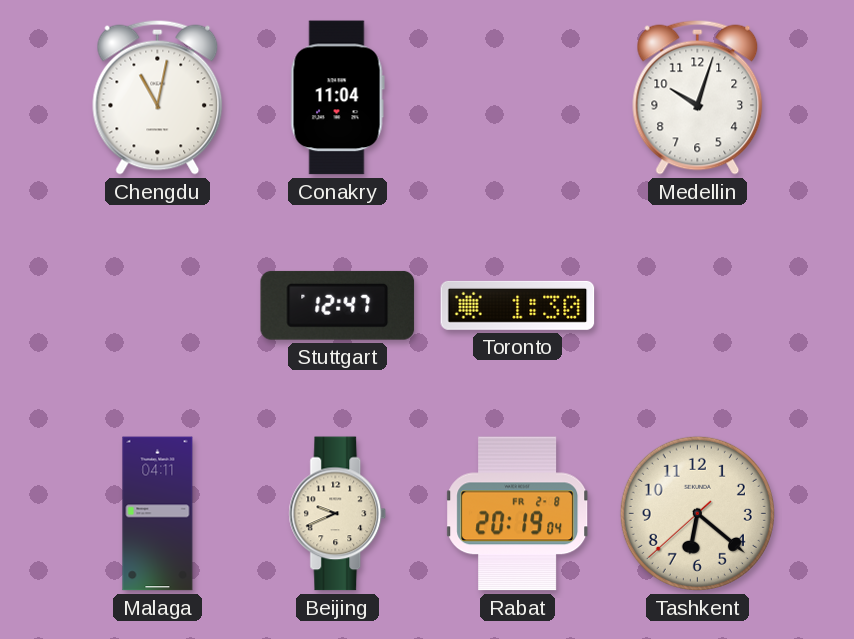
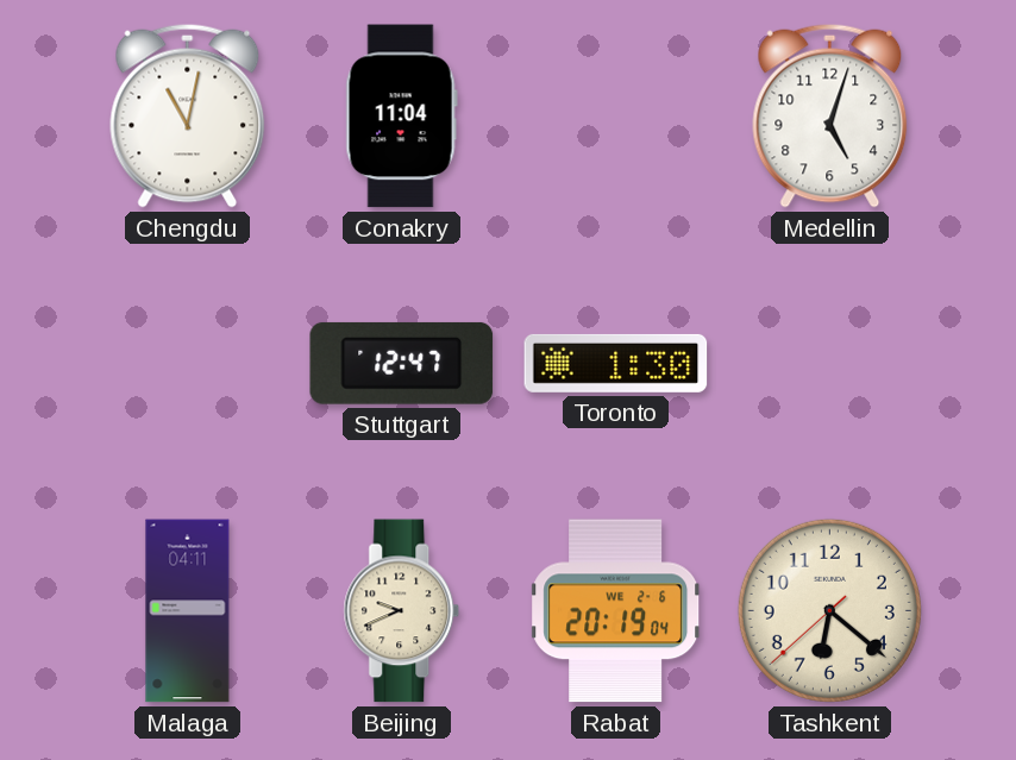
Medellin: 10:03 -> 5:03 (830, 115)
Rabat date: FR 2-8 -> WE 2-6 (616, 611)
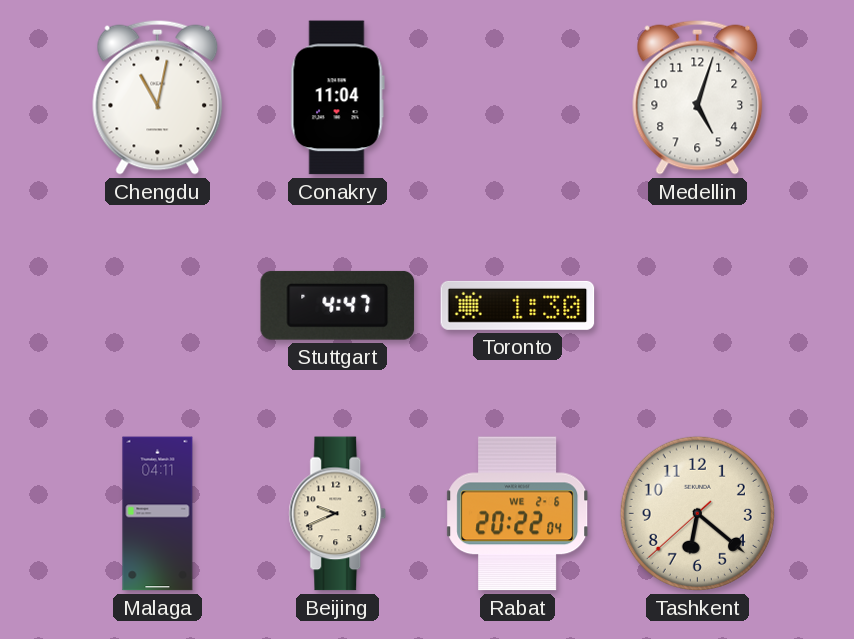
Stuttgart: 12:47 -> 4:47 (338, 305)
Rabat: 20:19 -> 20:22 (518, 514)
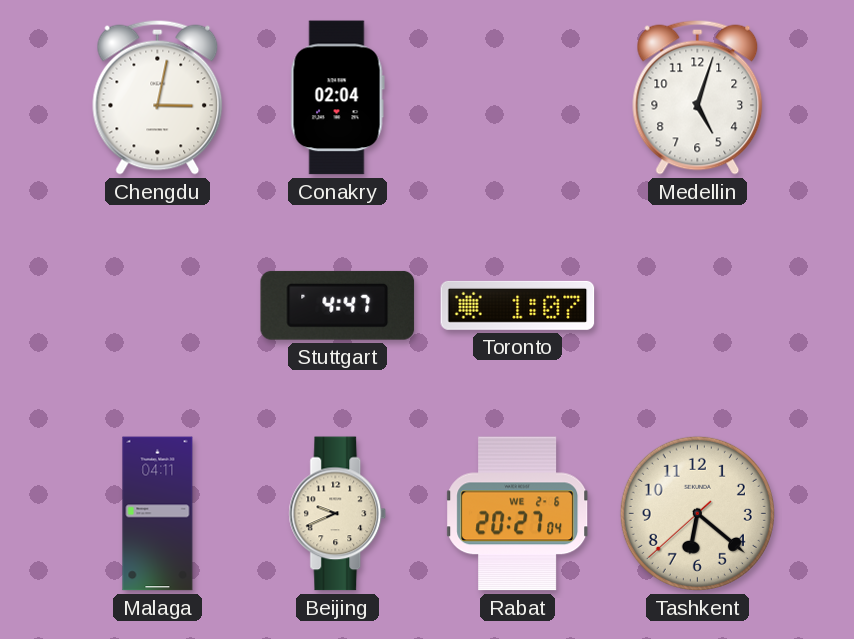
Chengdu: 11:02 -> 3:02 (158, 97)
Conakry: 11:04 -> 02:04 (337, 98)
Toronto: 1:30 -> 1:07 (518, 305)
Rabat: 20:22 -> 20:27 (518, 514)
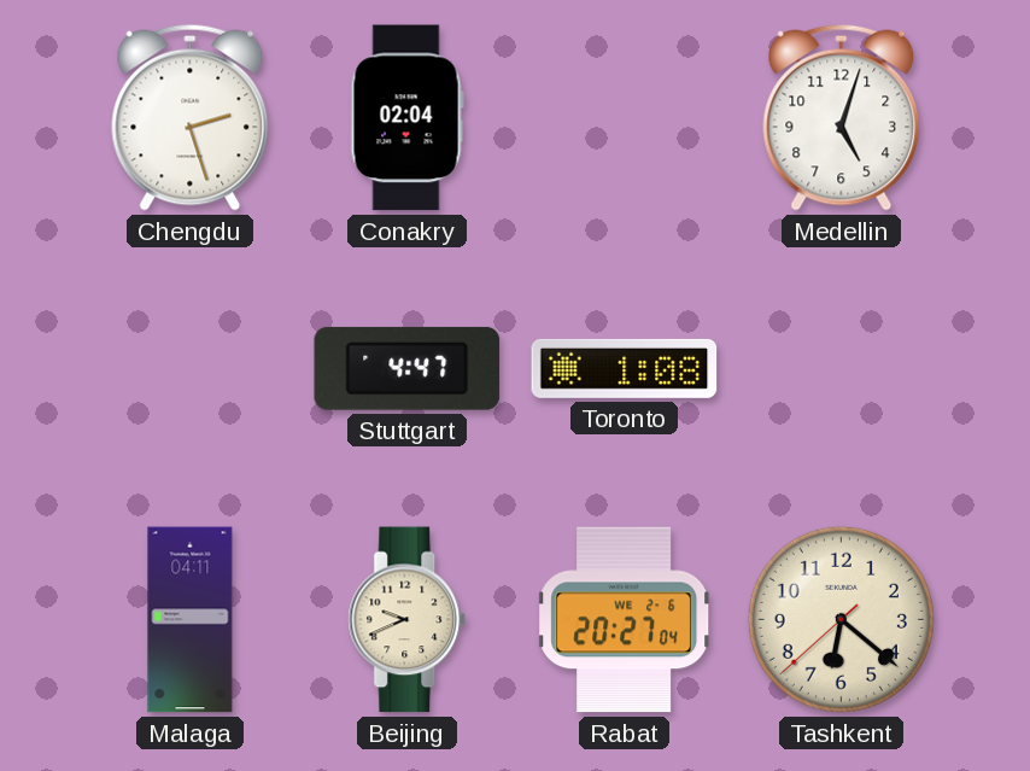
Chengdu: 3:02 -> 2:27 (191, 117)
Toronto: 1:07 -> 1:08 (625, 368)
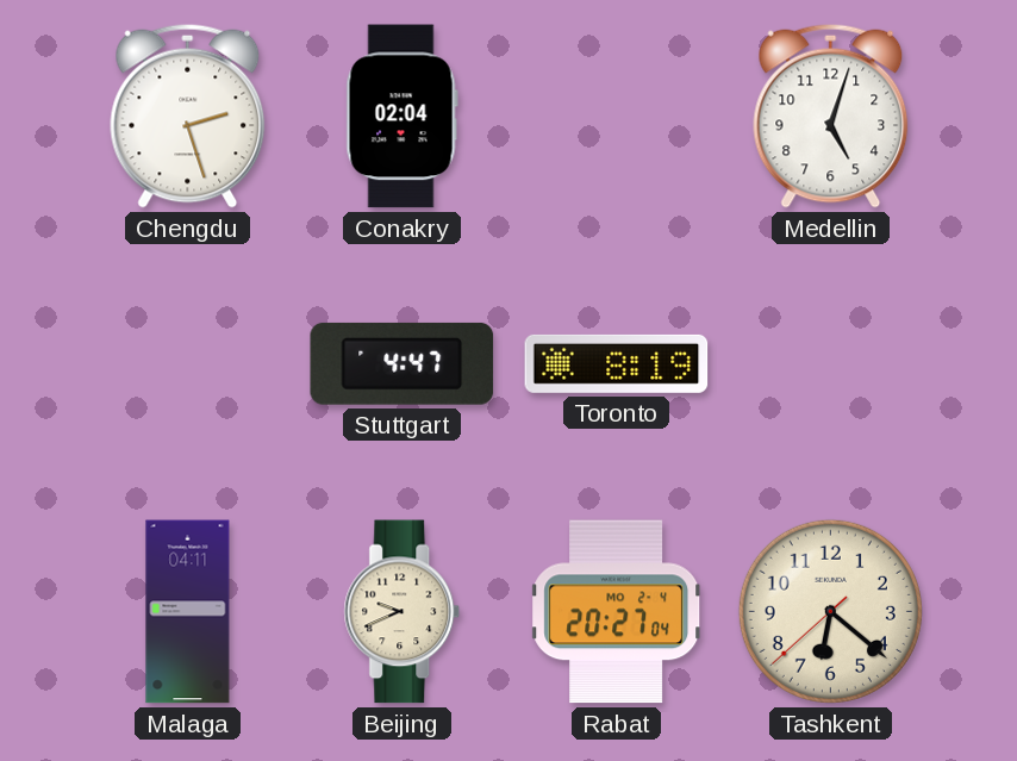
Toronto: 1:08 -> 8:19 (617, 363)
Rabat date: WE 2-6 -> MO 2-4 (617, 612)
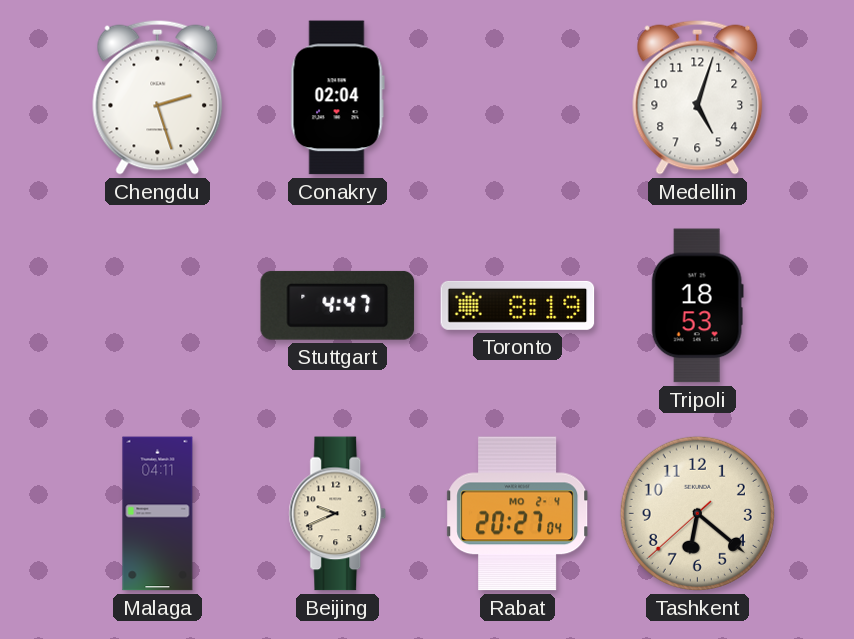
Tripoli: none -> 18:53 (697, 306)
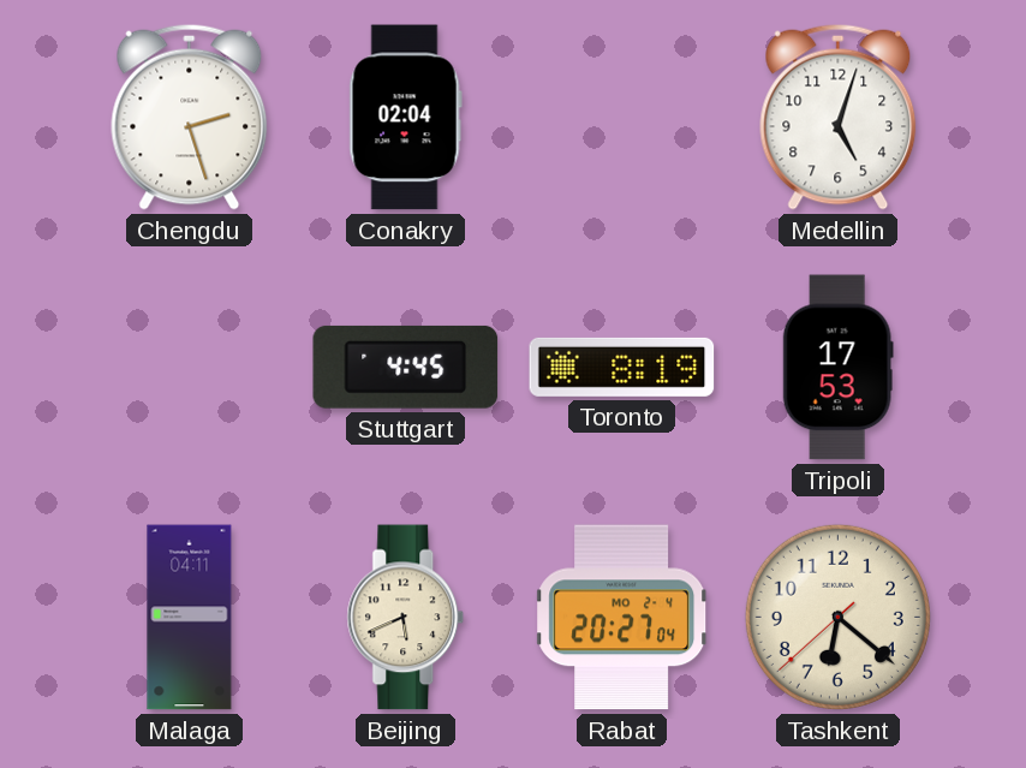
Stuttgart: 4:47 -> 4:45 (406, 367)
Tripoli: 18:53 -> 17:53 (837, 368)
Beijing: 9:41 -> 5:41 (406, 618)
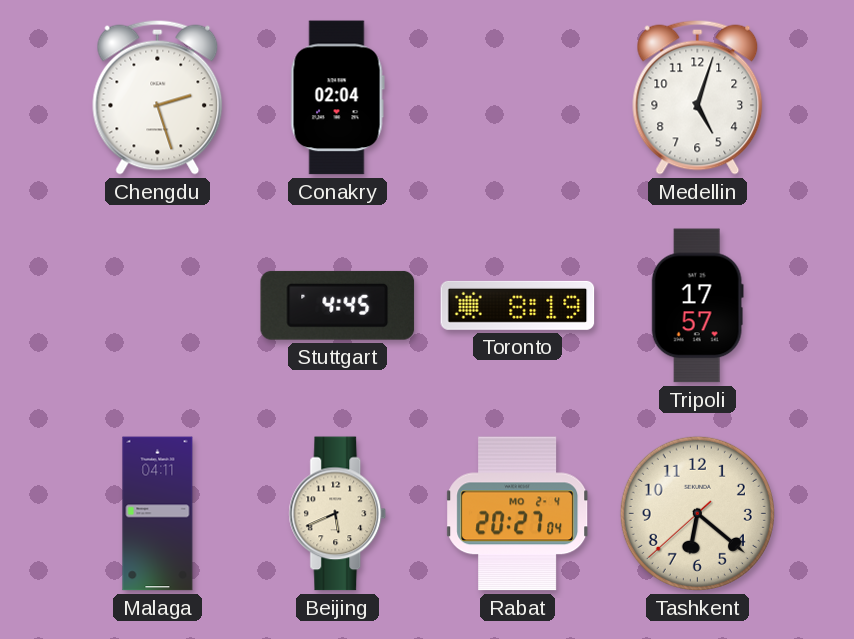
Tripoli: 17:53 -> 17:57 (697, 306)
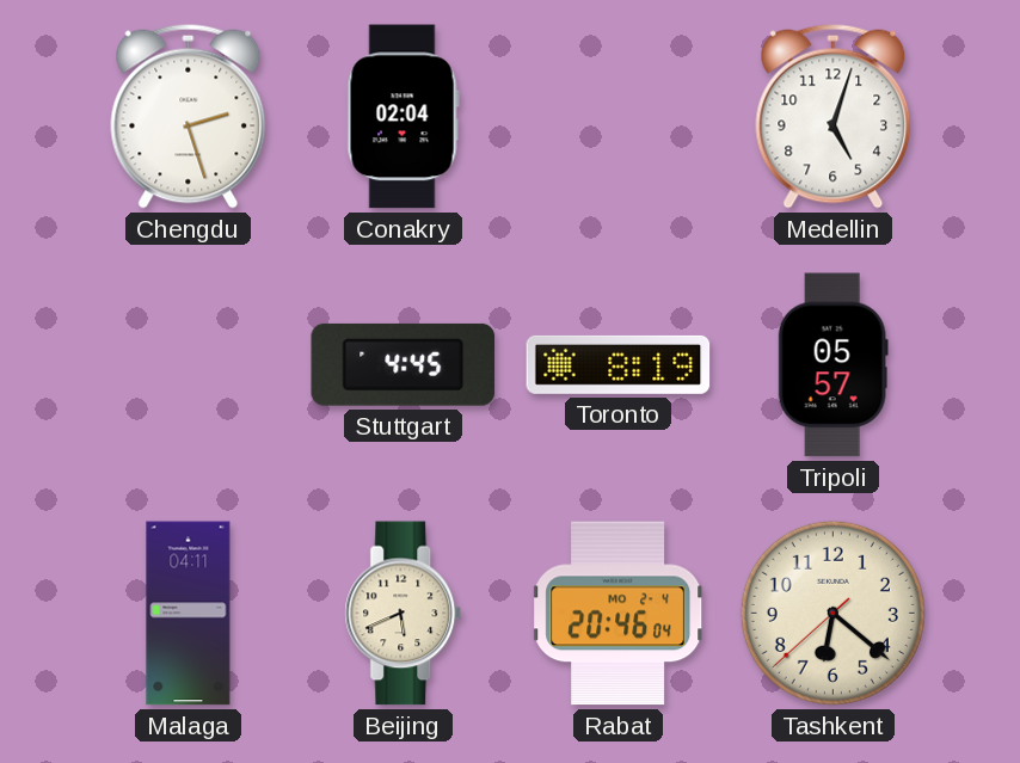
Tripoli: 17:57 -> 05:57 (832, 365)
Rabat: 20:27 -> 20:46 (619, 614)
